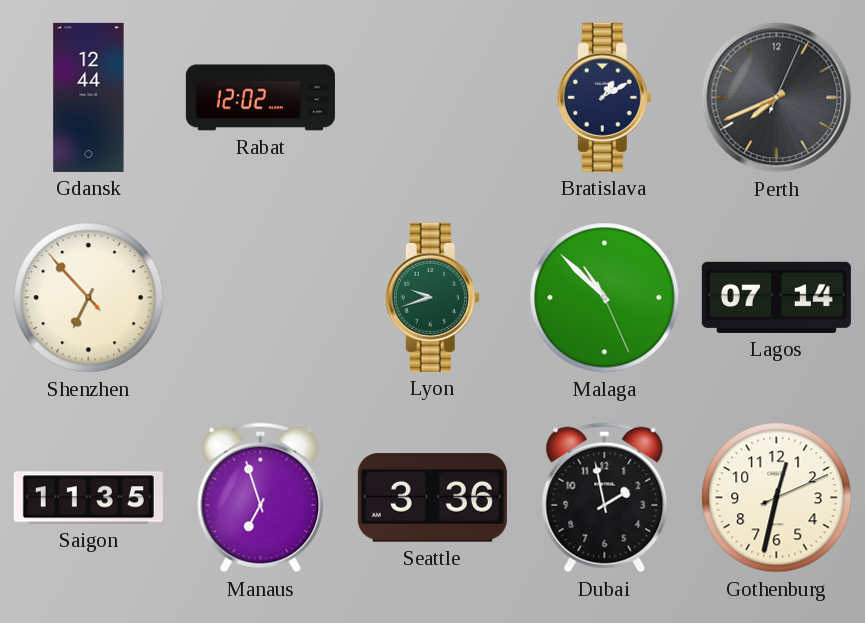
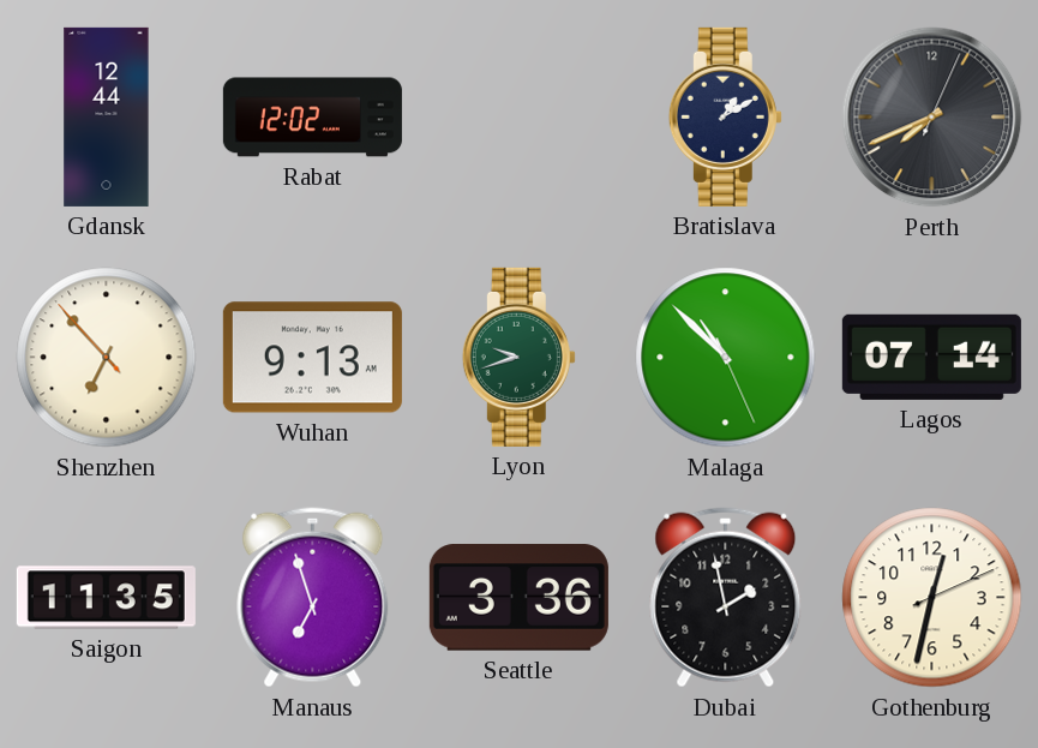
Wuhan: none -> 9:13 (312, 358)
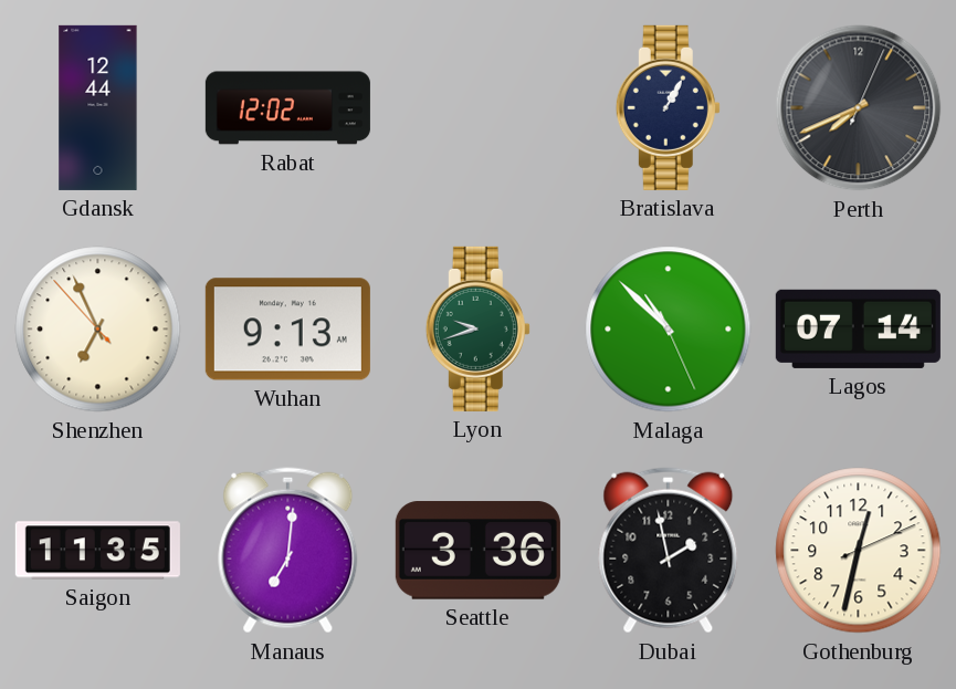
Bratislava: 1:10 -> 1:05 (668, 107)
Shenzhen: 6:52 -> 6:55 (98, 330)
Manaus: 6:57 -> 7:01 (288, 551)
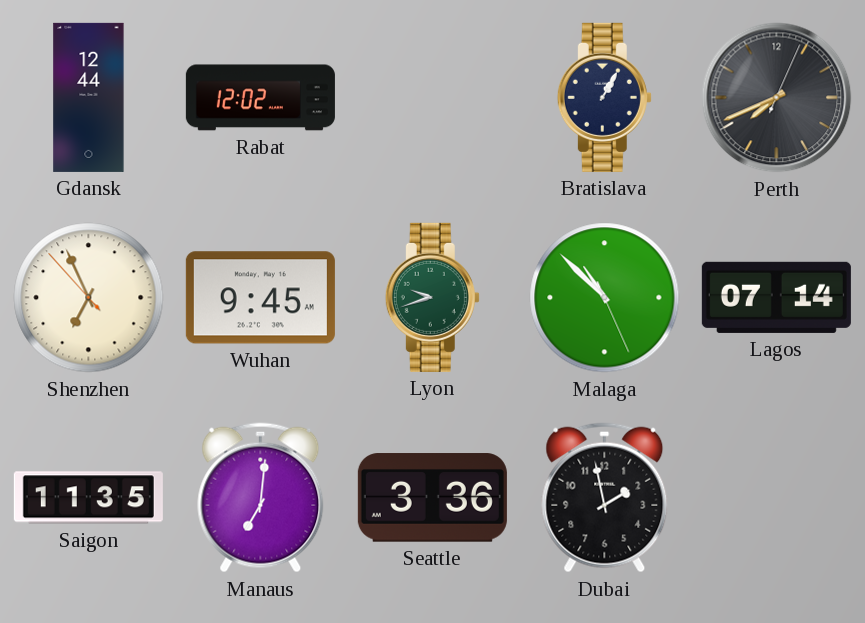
Wuhan: 9:13 -> 9:45 (260, 298)
Gothenburg: 12:32 -> none (859, 551)
